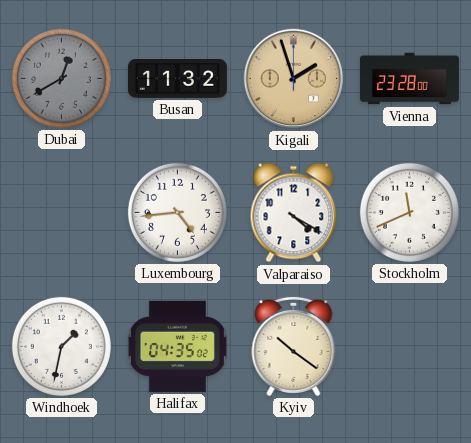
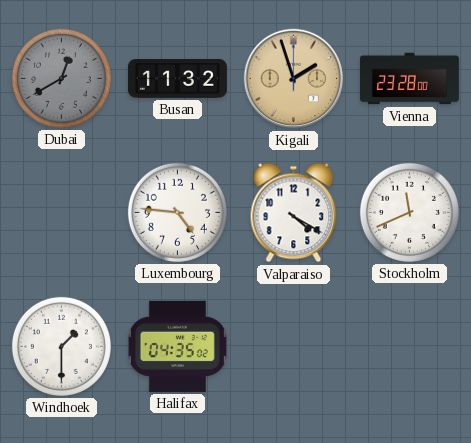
Luxembourg: 4:44 -> 4:46 (177, 212)
Windhoek: 1:32 -> 1:30 (61, 346)
Kyiv: 10:21 -> none (294, 346)
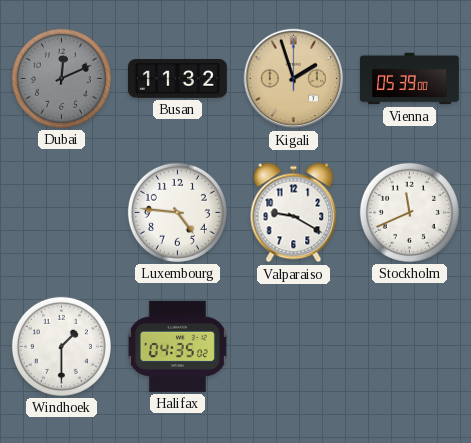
Dubai: 12:40 -> 12:11 (61, 78)
Vienna: 23:28 -> 05:39 (409, 79)
Valparaiso: 4:20 -> 9:20 (294, 213)
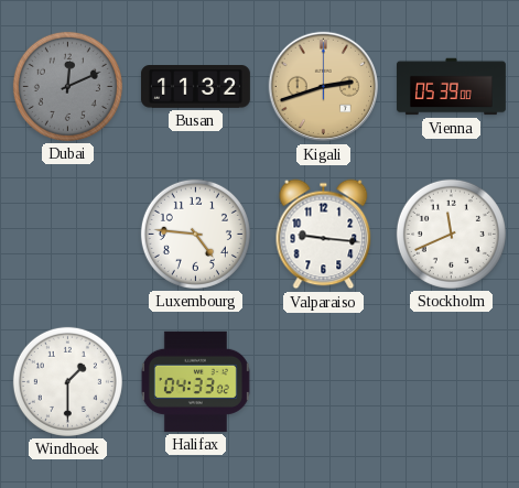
Kigali: 1:57 -> 2:42 (324, 87)
Valparaiso: 9:20 -> 9:16 (324, 235)
Halifax: 04:35 -> 04:33 (195, 381)
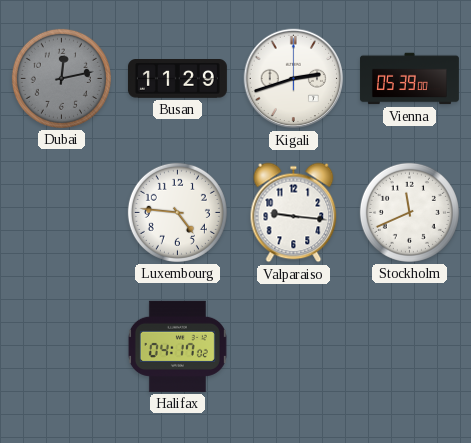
Dubai: 12:11 -> 12:13 (61, 78)
Busan: 11:32 -> 11:29 (177, 79)
Kigali dial: champagne -> white (294, 79)
Windhoek: 1:30 -> none (67, 381)
Halifax: 04:33 -> 04:17 (177, 346)
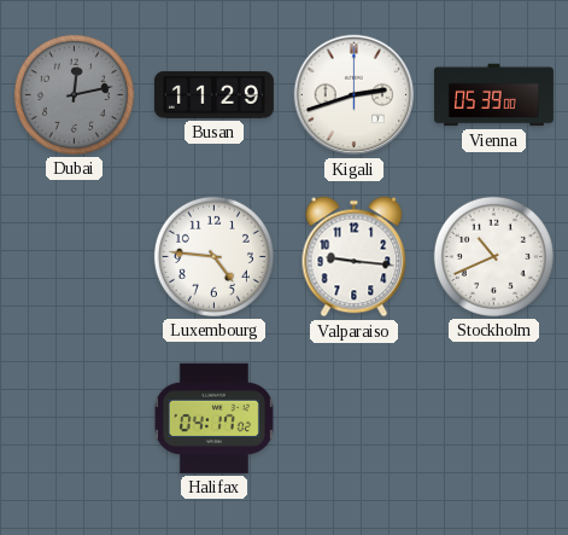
Stockholm: 11:41 -> 10:41 (493, 256)
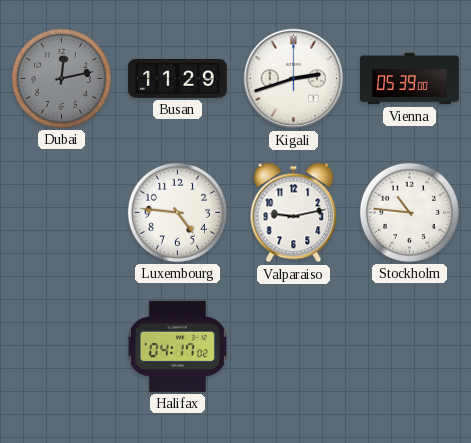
Valparaiso: 9:16 -> 9:13 (294, 213)
Stockholm: 10:41 -> 10:46 (409, 212)
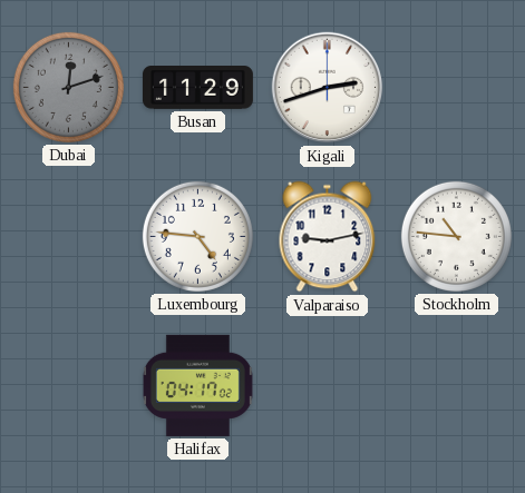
Dubai: 12:13 -> 12:12 (68, 87)
Vienna: 05:39 -> none (409, 79)
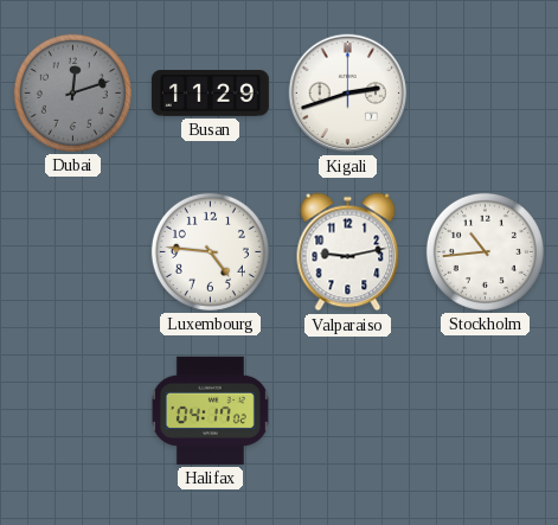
Stockholm: 10:46 -> 10:44 (485, 251)
